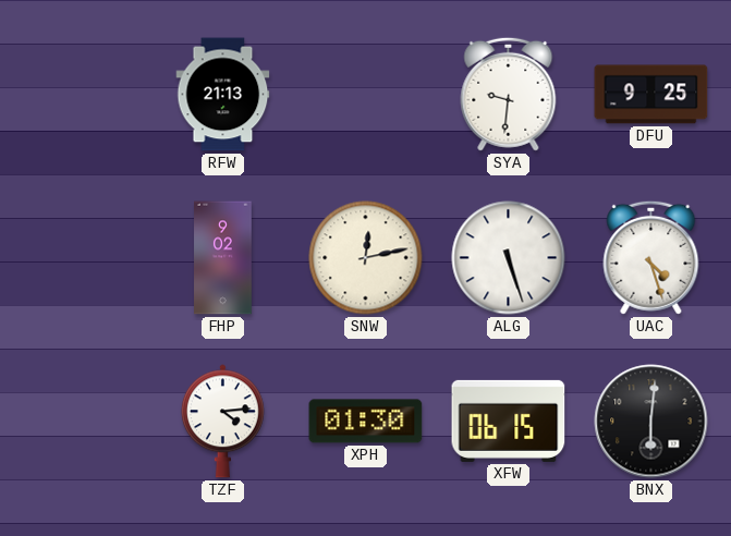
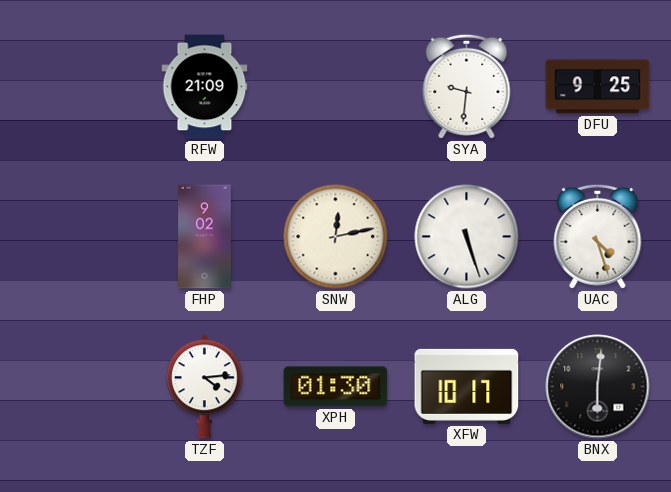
RFW: 21:13 -> 21:09 (205, 87)
XFW: 06:15 -> 10:17 (467, 386)
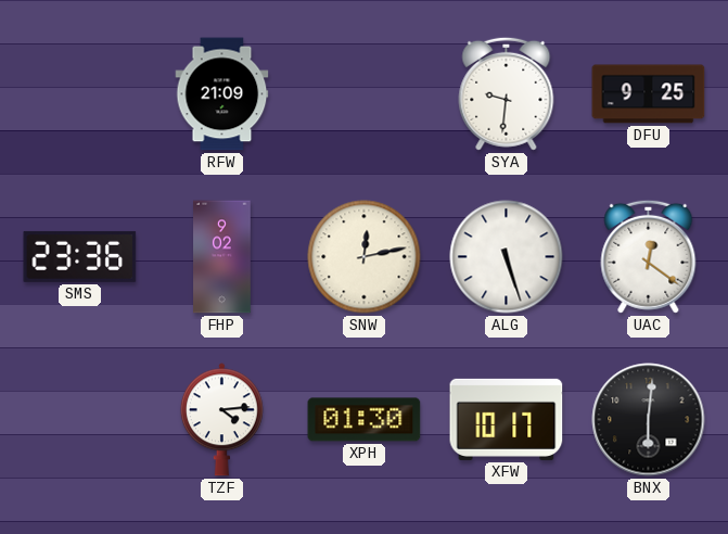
SMS: none -> 23:36 (80, 256)
UAC: 4:27 -> 12:21 (649, 256)
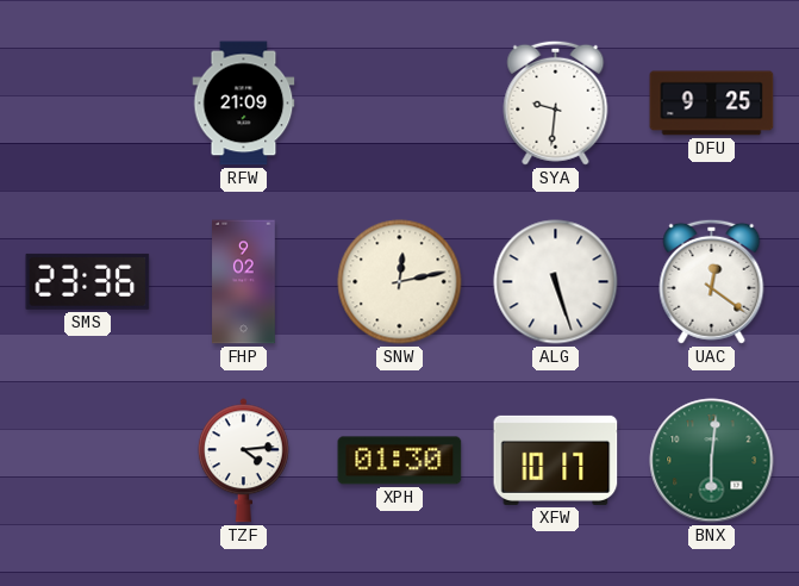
BNX dial: black -> green (712, 461)
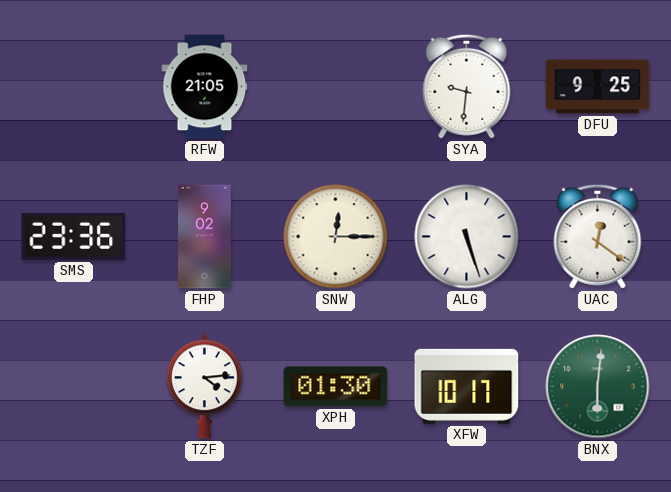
RFW: 21:09 -> 21:05 (205, 87)
SNW: 12:13 -> 12:15 (336, 237)
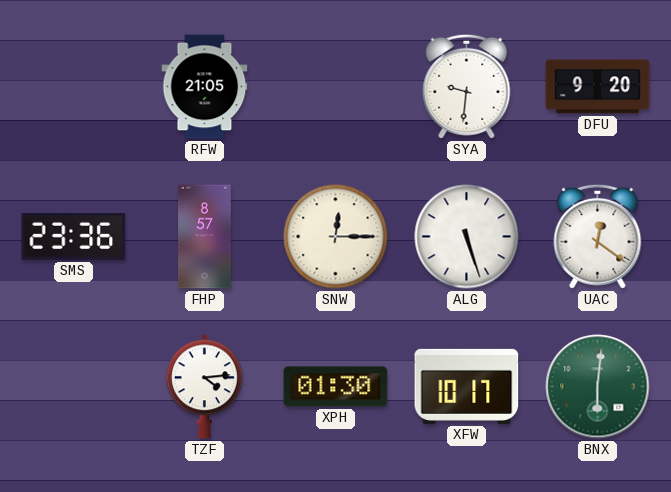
DFU: 9:25 -> 9:20 (598, 87)
FHP: 9:02 -> 8:57 (205, 237)
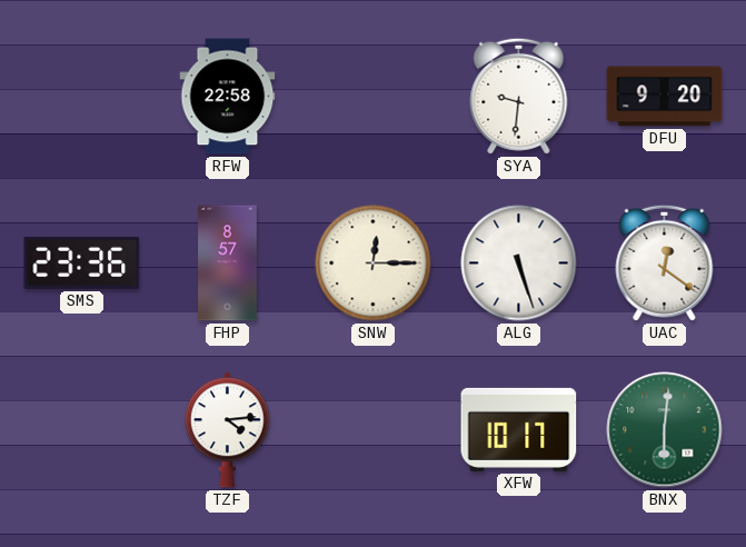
RFW: 21:05 -> 22:58 (228, 97)
XPH: 01:30 -> none (336, 387)
